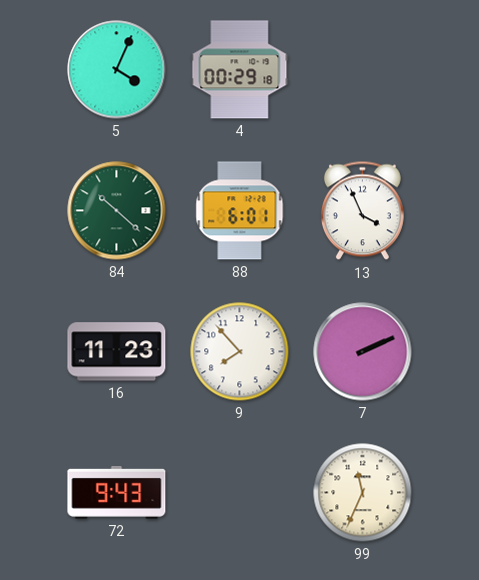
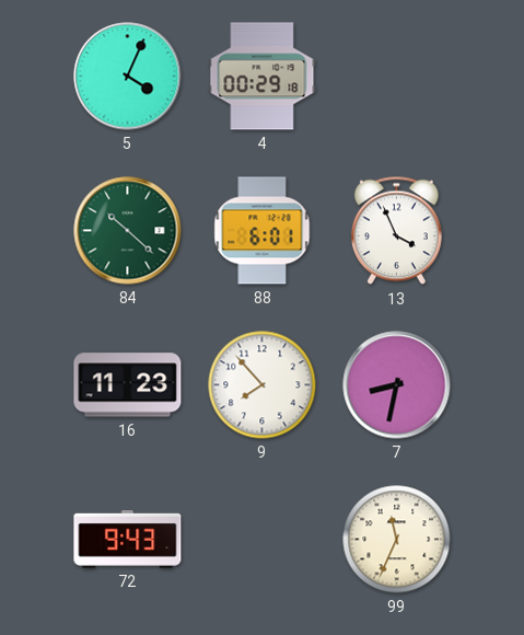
7: 2:11 -> 8:32 (397, 385)
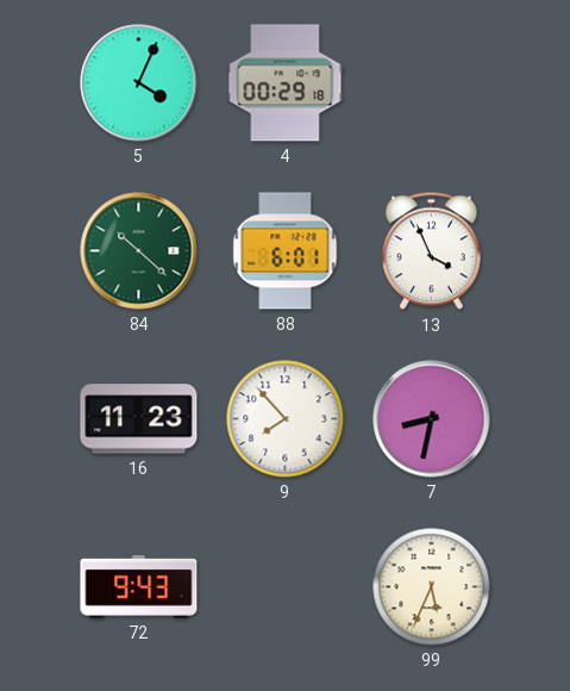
99: 11:34 -> 5:34 (432, 587)
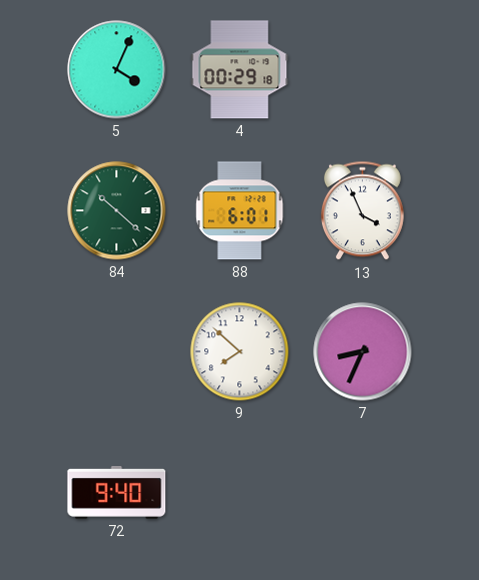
16: 11:23 -> none (139, 419)
9: 7:53 -> 7:52 (240, 352)
7: 8:32 -> 8:34 (363, 352)
72: 9:43 -> 9:40 (117, 492)
99: 5:34 -> none (432, 587)
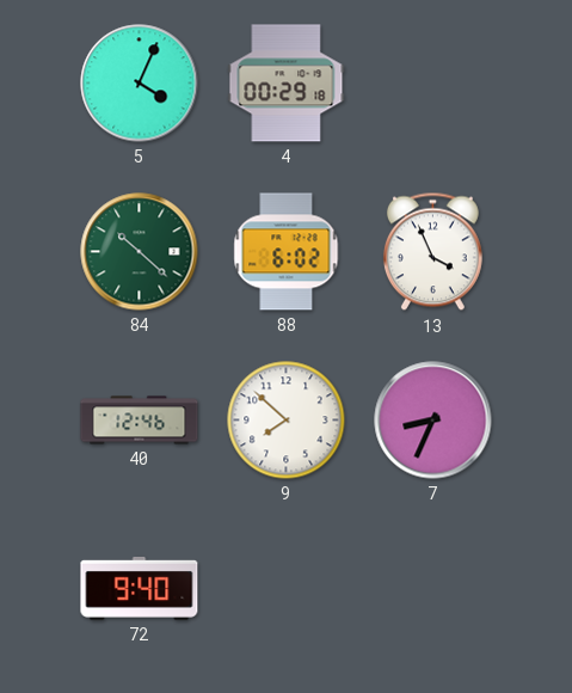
88: 6:01 -> 6:02 (287, 252)
40: none -> 12:46 (140, 421)
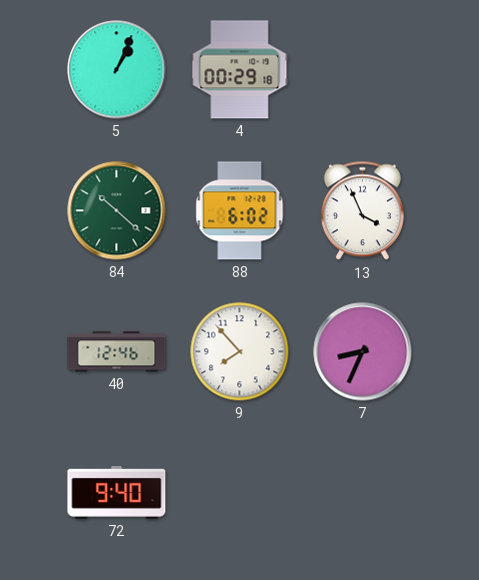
5: 4:04 -> 1:04 (117, 70)
9: 7:52 -> 7:53 (240, 352)
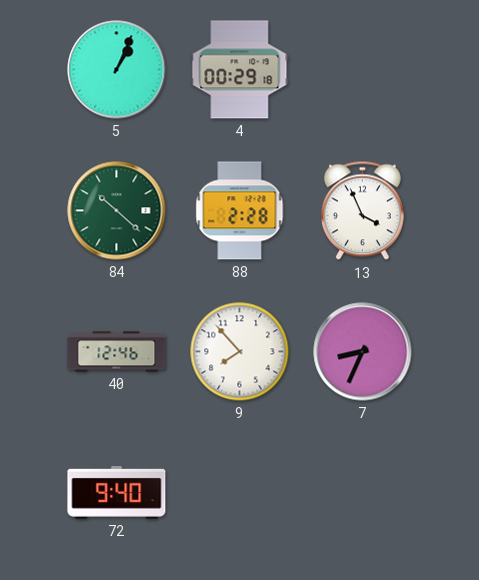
88: 6:02 -> 2:28 (240, 211)
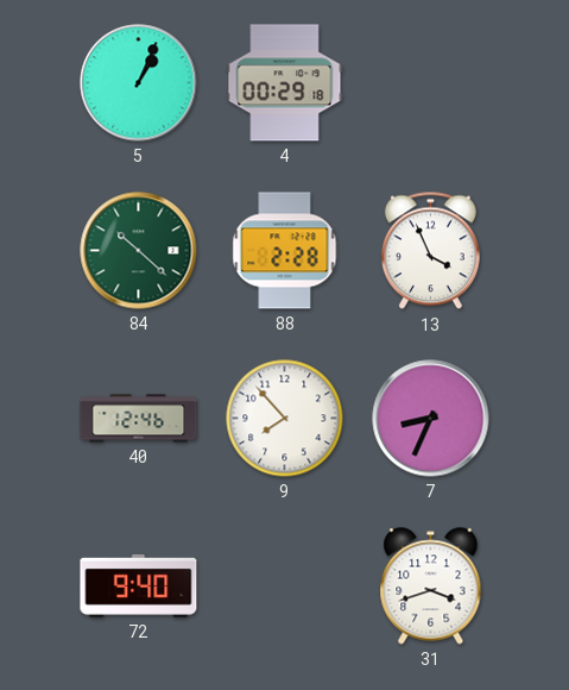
31: none -> 3:42 (431, 586)
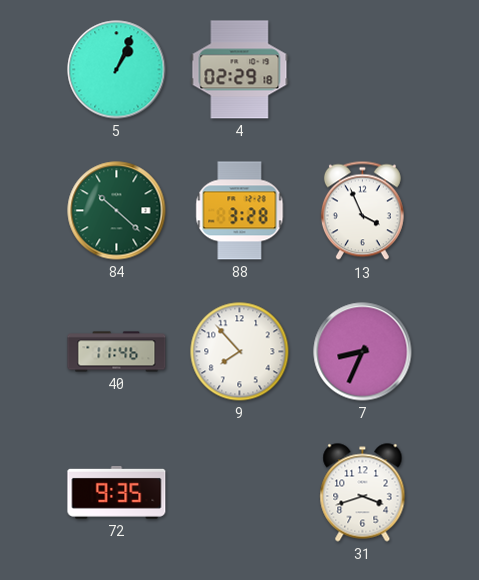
4: 00:29 -> 02:29 (240, 70)
88: 2:28 -> 3:28 (240, 211)
40: 12:46 -> 11:46 (117, 352)
72: 9:40 -> 9:35 (117, 492)
